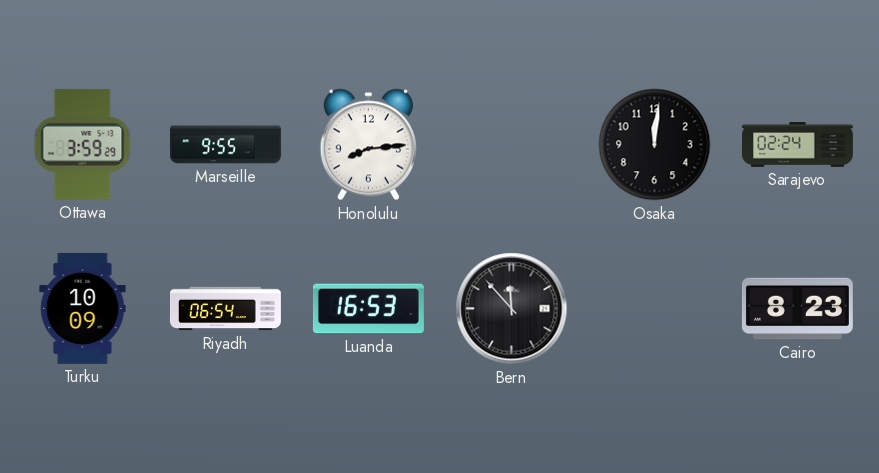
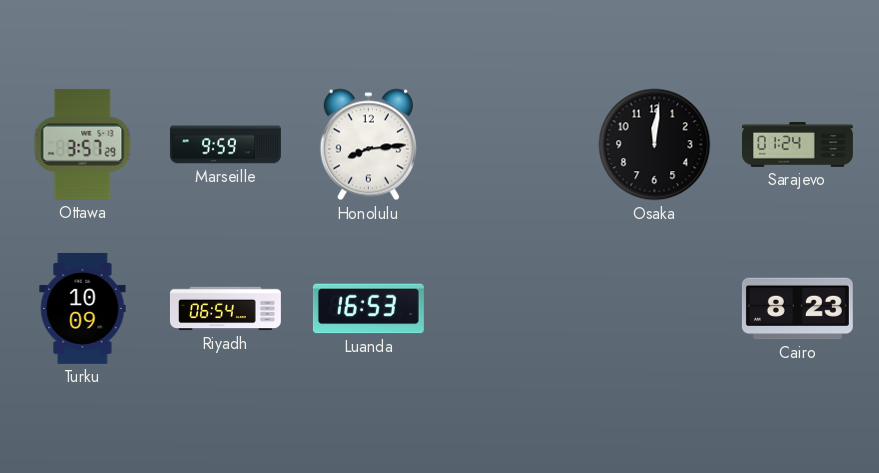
Ottawa: 3:59 -> 3:57 (83, 144)
Marseille: 9:55 -> 9:59 (225, 145)
Sarajevo: 02:24 -> 01:24 (798, 145)
Bern: 11:53 -> none (512, 309)
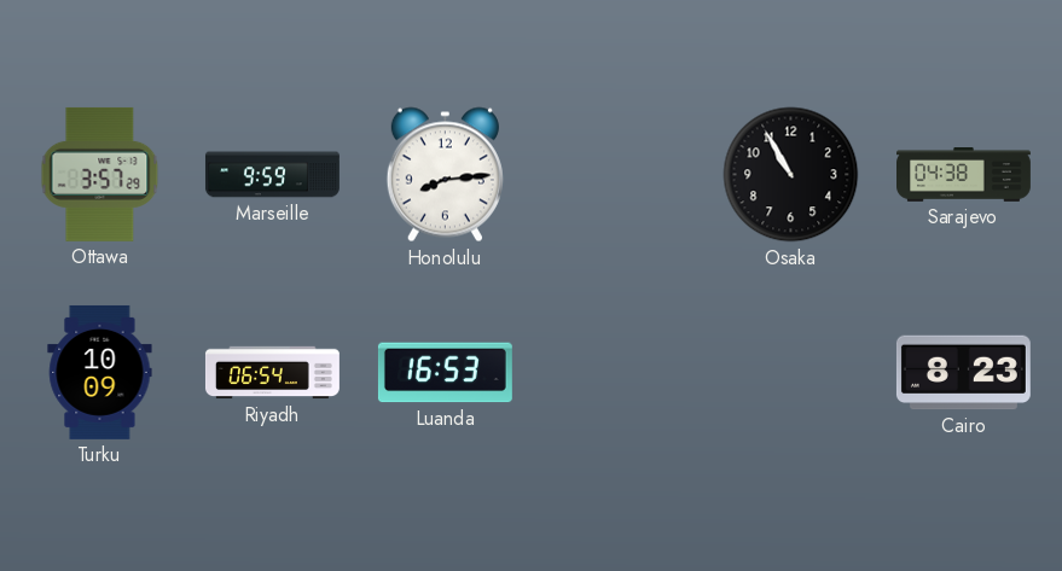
Osaka: 12:01 -> 10:55 (791, 175)
Sarajevo: 01:24 -> 04:38 (964, 175)
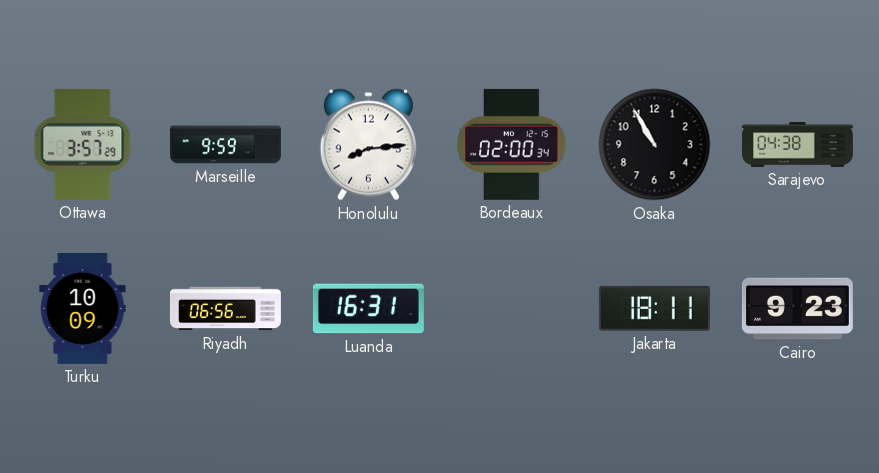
Bordeaux: none -> 02:00 (512, 144)
Riyadh: 06:54 -> 06:56 (225, 309)
Luanda: 16:53 -> 16:31 (368, 309)
Jakarta: none -> 18:11 (654, 308)
Cairo: 8:23 -> 9:23 (797, 309)
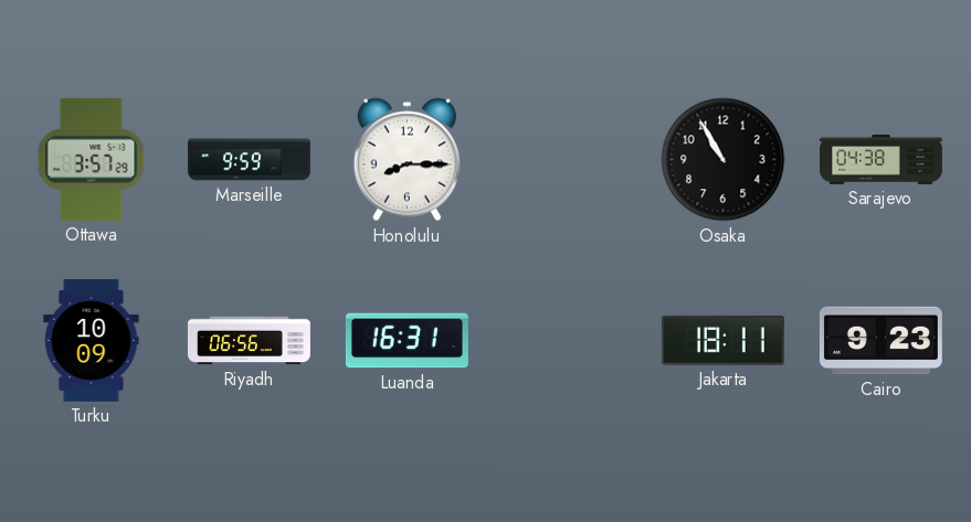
Honolulu: 8:14 -> 8:15 (407, 160)
Bordeaux: 02:00 -> none (512, 144)
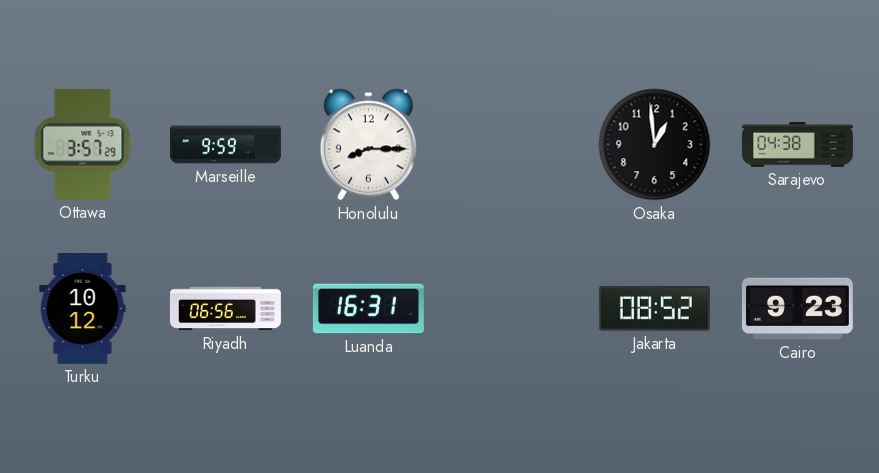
Osaka: 10:55 -> 12:59 (655, 145)
Turku: 10:09 -> 10:12 (83, 308)
Jakarta: 18:11 -> 08:52 (654, 308)
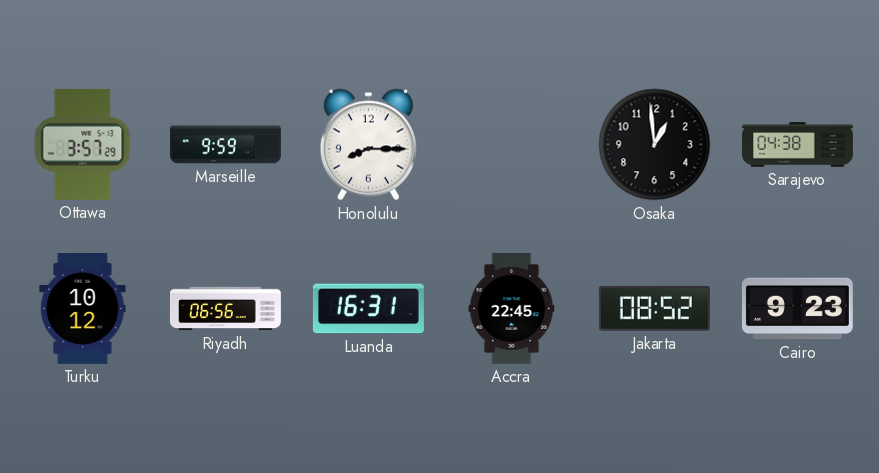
Accra: none -> 22:45 (512, 308)
